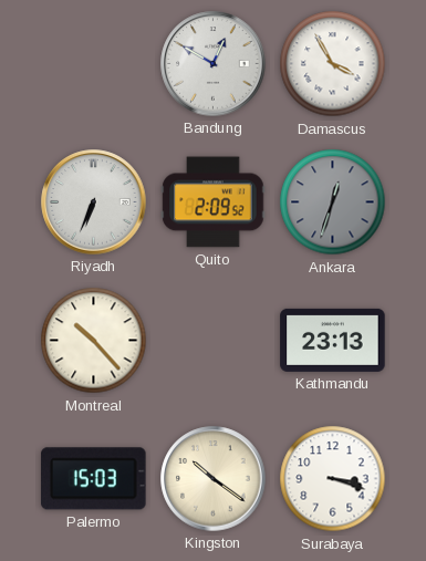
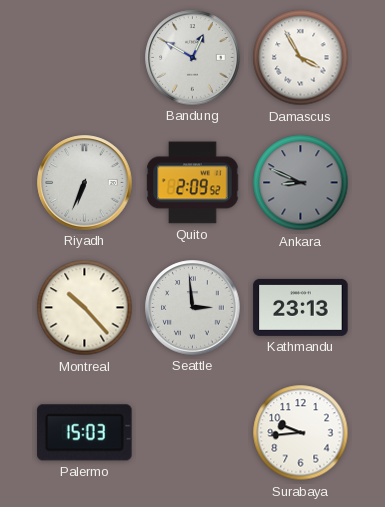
Ankara: 12:33 -> 8:49 (301, 183)
Seattle: none -> 2:59 (193, 308)
Kingston: 10:21 -> none (214, 479)
Surabaya: 3:18 -> 9:44 (301, 433)
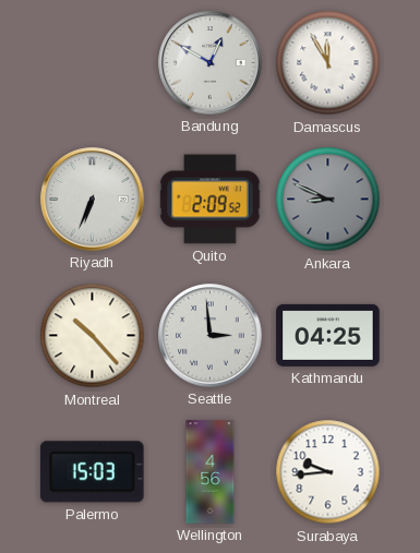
Damascus: 3:55 -> 11:55 (328, 63)
Kathmandu: 23:13 -> 04:25 (328, 335)
Wellington: none -> 4:56 (211, 472)
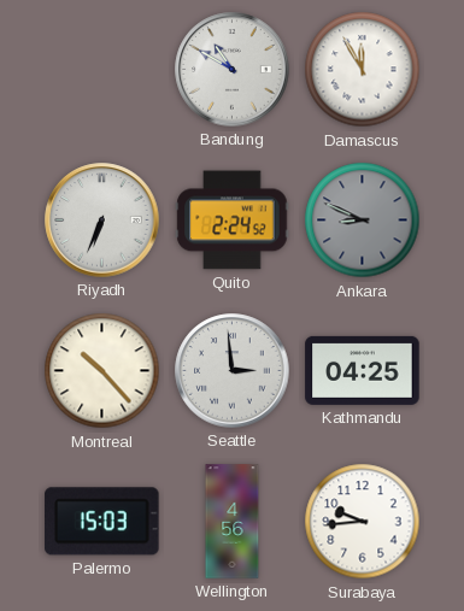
Bandung: 12:50 -> 10:50 (233, 70)
Quito: 2:09 -> 2:24 (233, 221)
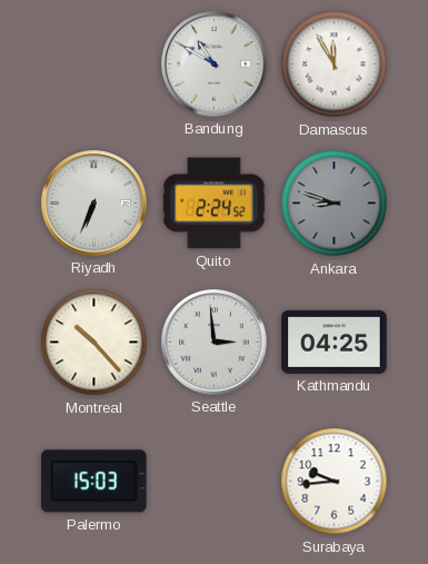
Ankara: 8:49 -> 8:48 (335, 204)
Wellington: 4:56 -> none (233, 522)
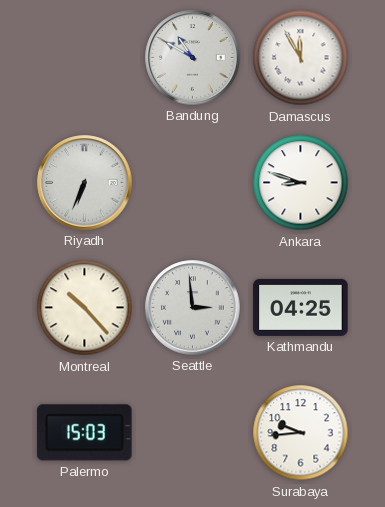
Quito: 2:24 -> none (215, 204)
Ankara dial: grey -> white (301, 183)
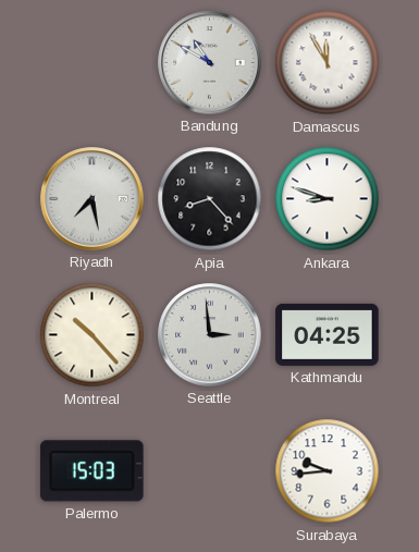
Riyadh: 6:34 -> 7:28 (93, 199)
Apia: none -> 8:23 (210, 199)
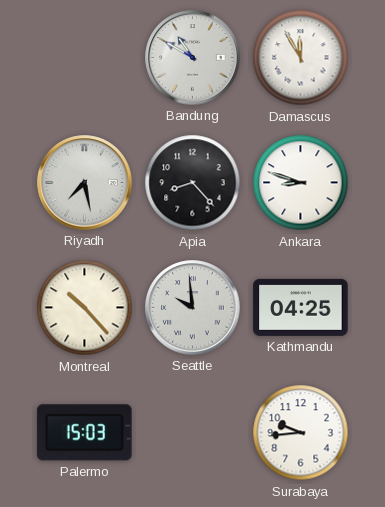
Seattle: 2:59 -> 9:59 (193, 308)
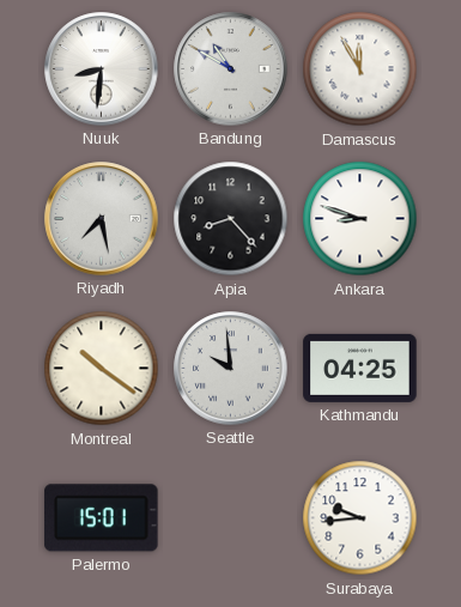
Nuuk: none -> 8:31 (102, 69)
Montreal: 10:23 -> 10:21 (102, 369)
Palermo: 15:03 -> 15:01 (102, 518)
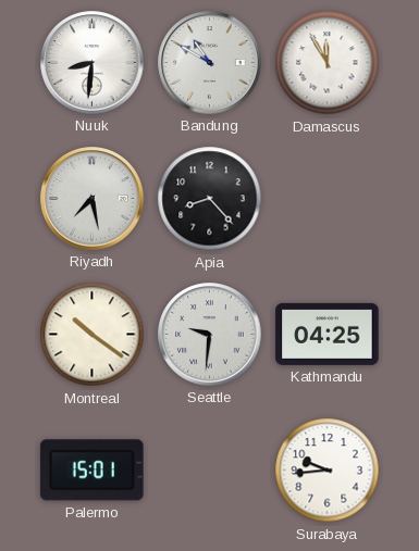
Ankara: 8:48 -> none (360, 219)
Seattle: 9:59 -> 9:31 (210, 335)
